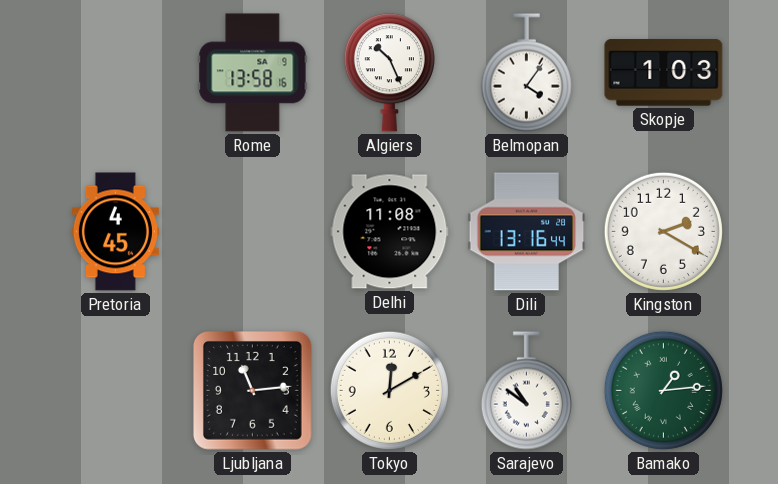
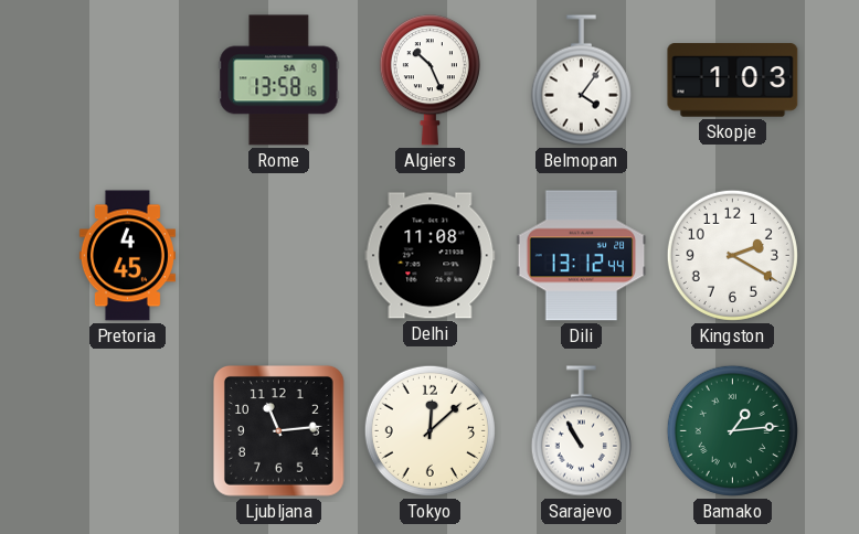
Dili: 13:16 -> 13:12 (582, 256)
Tokyo: 12:10 -> 12:08 (430, 430)
Sarajevo: 10:51 -> 10:55 (581, 431)
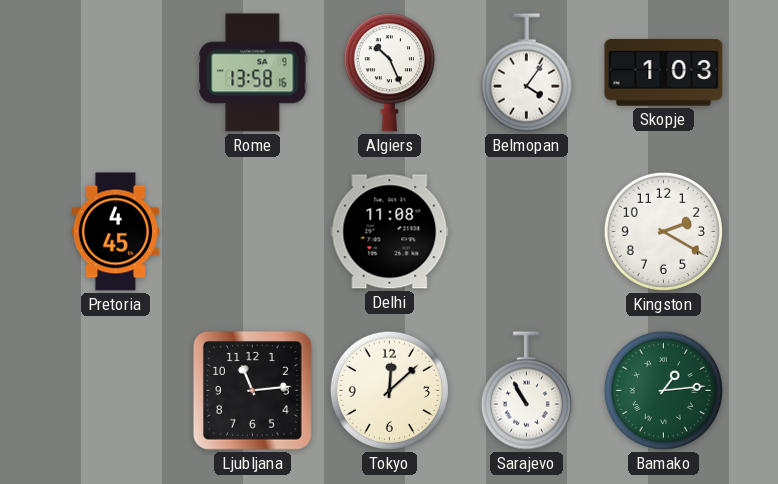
Dili: 13:12 -> none (582, 256)
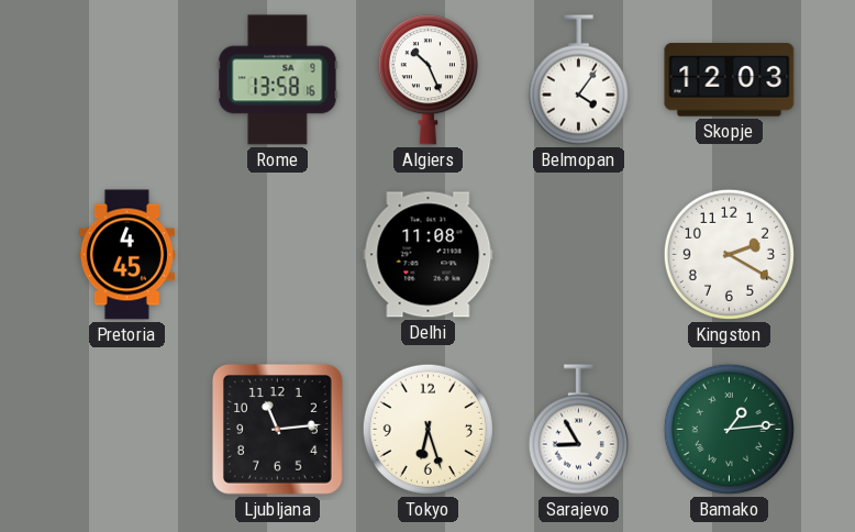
Skopje: 1:03 -> 12:03 (730, 80)
Tokyo: 12:08 -> 6:27 (427, 429)
Sarajevo: 10:55 -> 8:55 (578, 430)
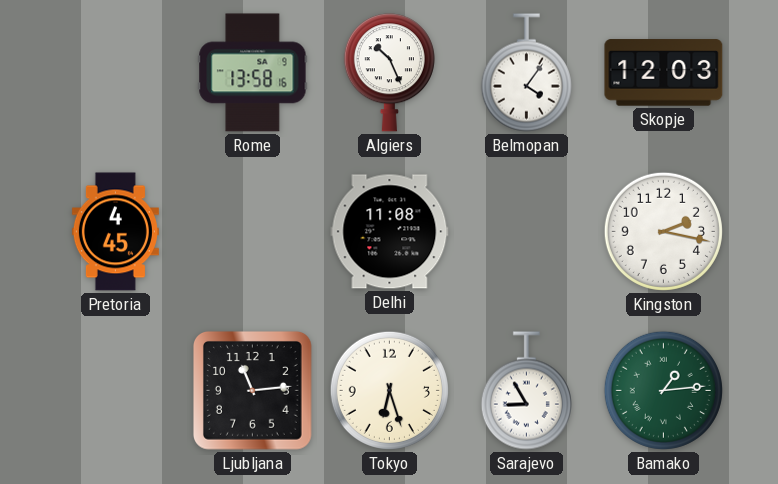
Kingston: 2:20 -> 2:17 (663, 231)
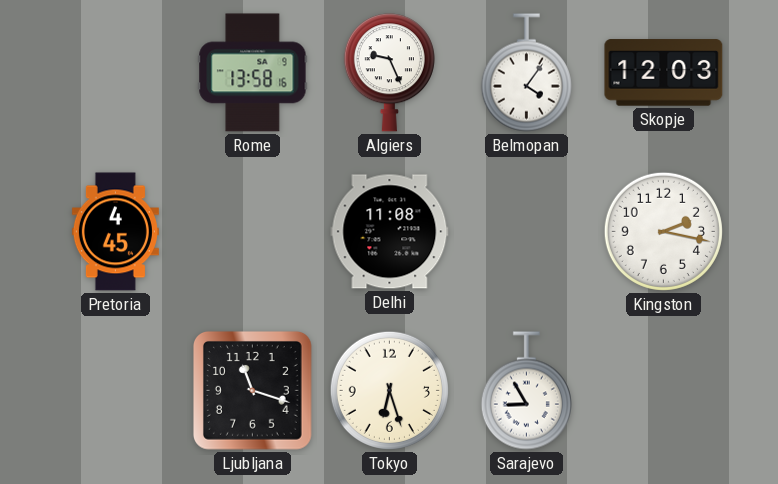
Algiers: 10:26 -> 9:26 (389, 73)
Ljubljana: 11:14 -> 11:18 (252, 390)
Bamako: 1:14 -> none (663, 390)
